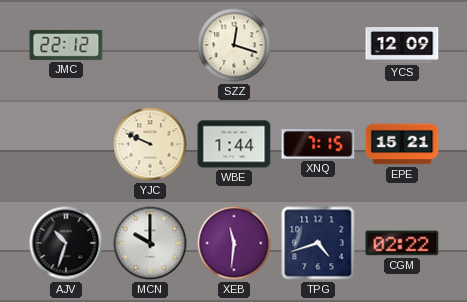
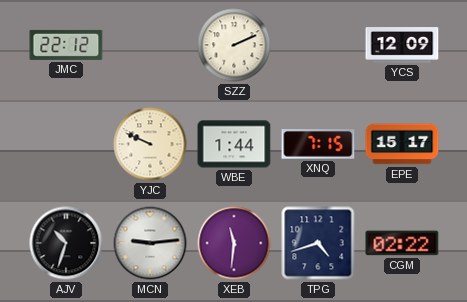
SZZ: 12:18 -> 2:11 (234, 45)
EPE: 15:21 -> 15:17 (402, 144)
MCN: 10:00 -> 9:14 (150, 243)
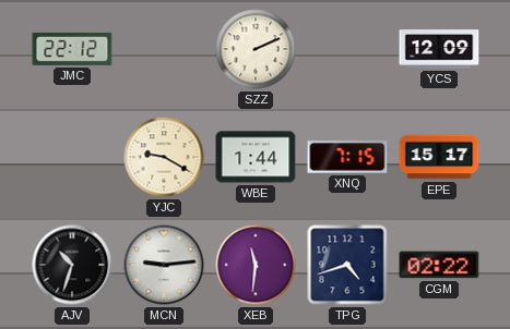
YJC: 9:49 -> 9:20 (164, 157)
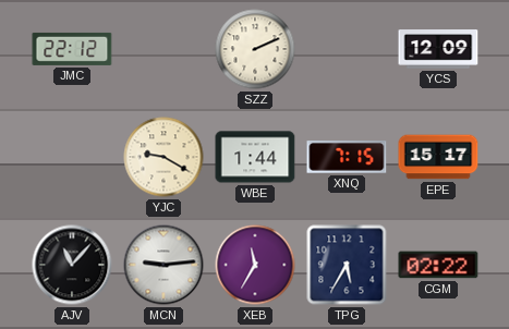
AJV: 10:33 -> 11:07 (72, 265)
XEB: 11:31 -> 11:35 (255, 265)
TPG: 4:42 -> 5:35 (347, 265)
